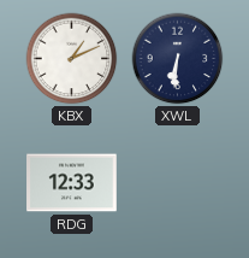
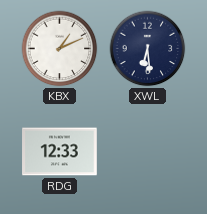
XWL: 6:31 -> 6:29 (148, 49)
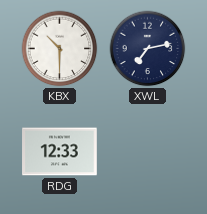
KBX: 1:11 -> 10:30 (60, 49)
XWL: 6:29 -> 7:13 (148, 49)
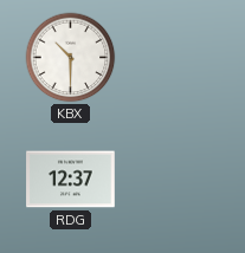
XWL: 7:13 -> none (148, 49)
RDG: 12:33 -> 12:37 (71, 180)
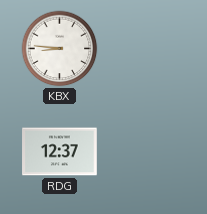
KBX: 10:30 -> 8:46 (60, 49)
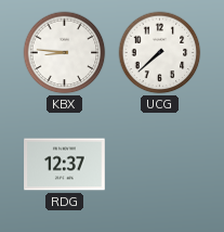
UCG: none -> 7:38 (160, 53)
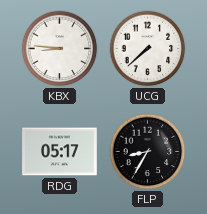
RDG: 12:37 -> 05:17 (60, 152)
FLP: none -> 8:35 (148, 152)
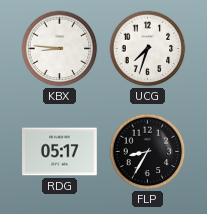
UCG: 7:38 -> 7:33 (148, 49)
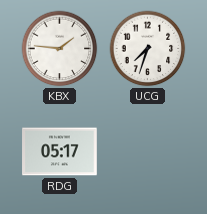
KBX: 8:46 -> 1:46 (60, 49)
FLP: 8:35 -> none (148, 152)
